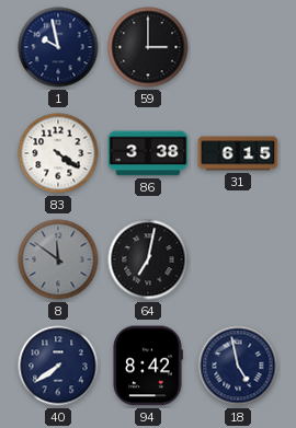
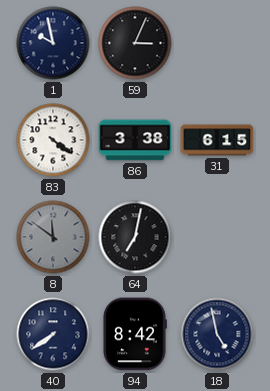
59: 3:00 -> 3:04 (135, 43)
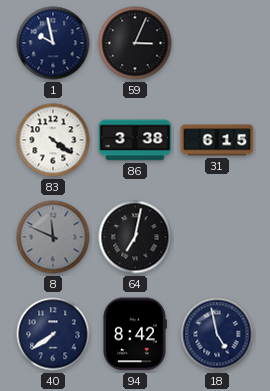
8: 11:51 -> 11:49 (53, 237)
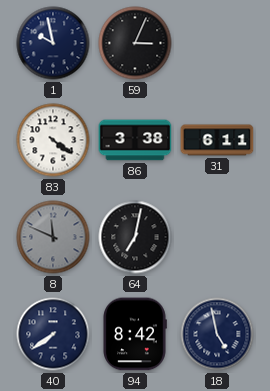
31: 6:15 -> 6:11 (217, 140)
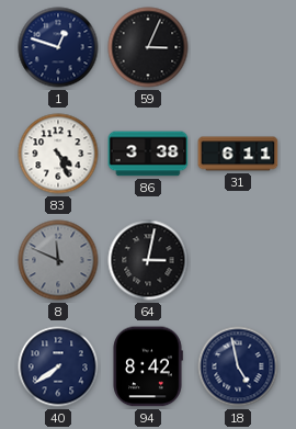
1: 9:58 -> 12:48 (58, 47)
83: 4:21 -> 4:26 (58, 154)
64: 7:02 -> 3:02 (148, 260)
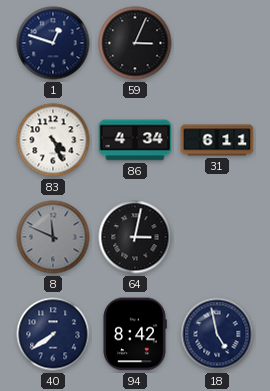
86: 3:38 -> 4:34 (135, 140)
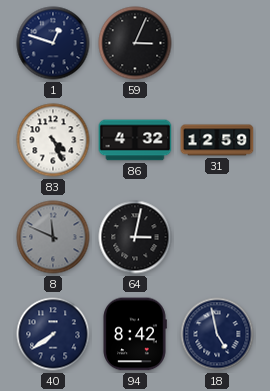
86: 4:34 -> 4:32 (135, 140)
31: 6:11 -> 12:59 (217, 140)
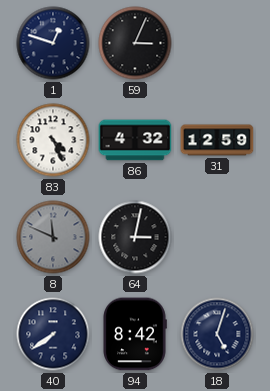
18: 4:58 -> 5:03 (217, 334)
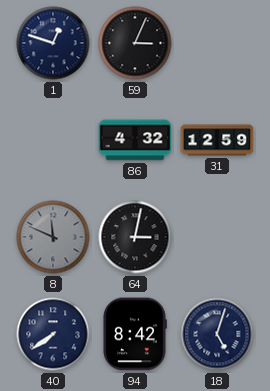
83: 4:26 -> none (53, 140)
